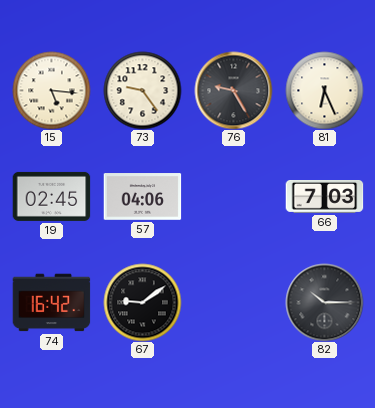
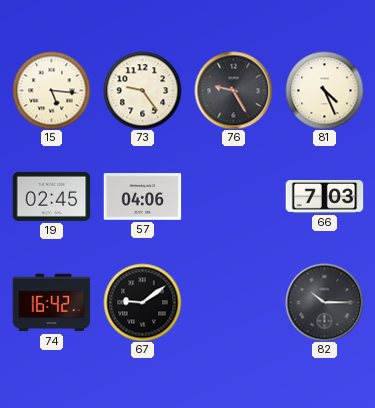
81: 6:26 -> 4:26 (324, 90)
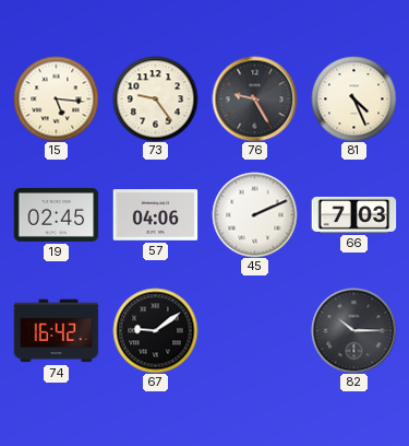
45: none -> 2:11 (254, 214)
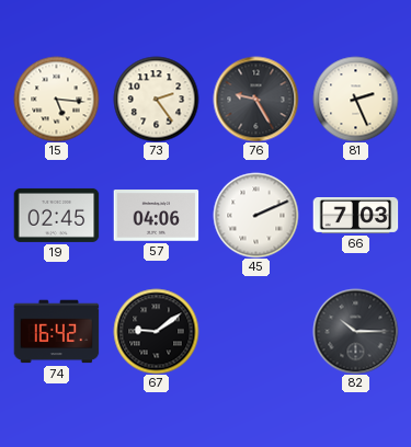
73: 9:24 -> 2:24 (156, 99)
81: 4:26 -> 2:26 (355, 99)
